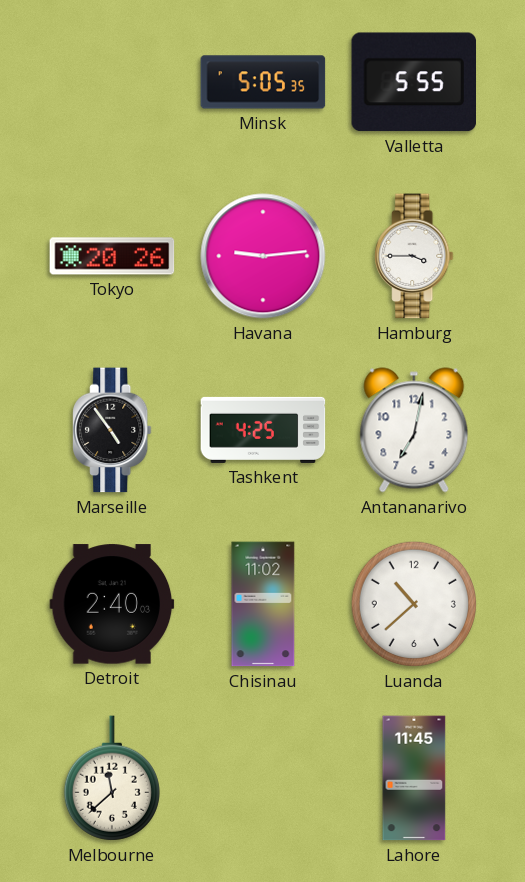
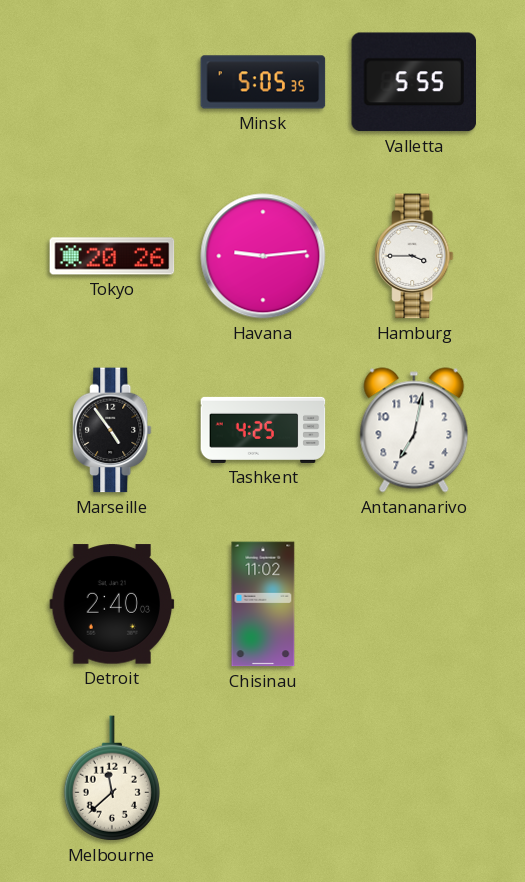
Luanda: 10:38 -> none (414, 604)
Lahore: 11:45 -> none (414, 778)
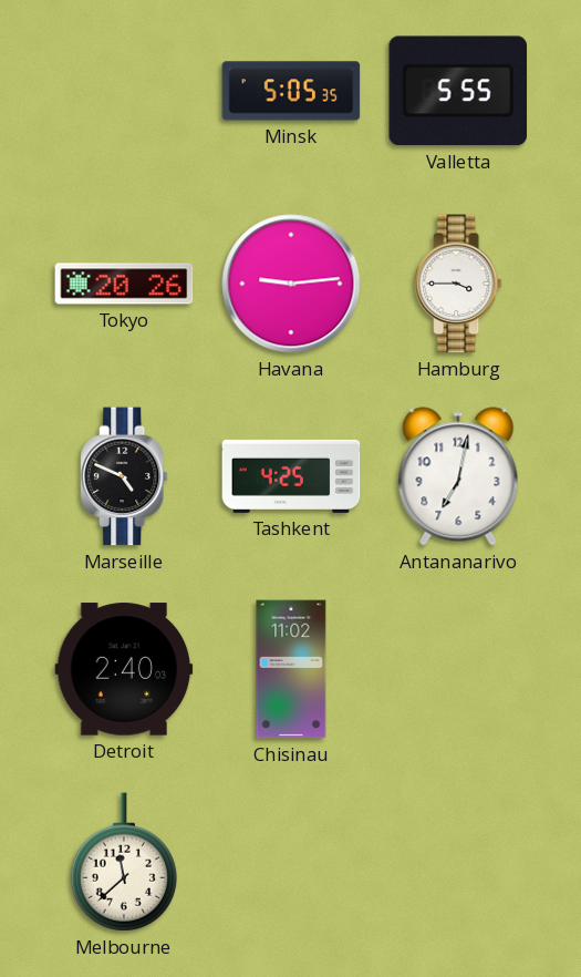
Marseille: 4:54 -> 4:49 (124, 476)
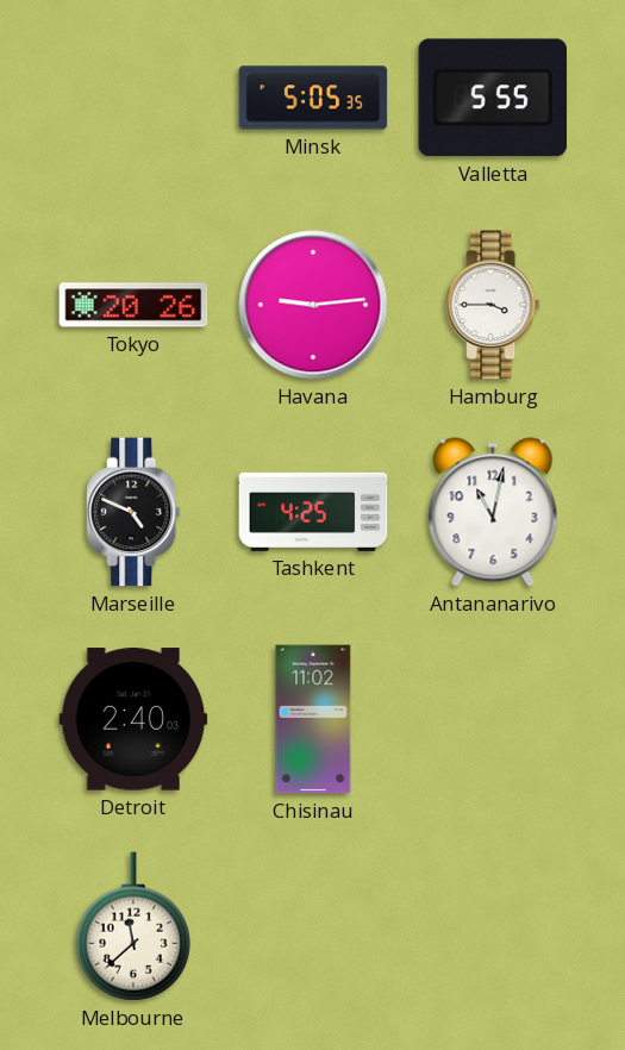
Antananarivo: 7:02 -> 11:02 (493, 512)
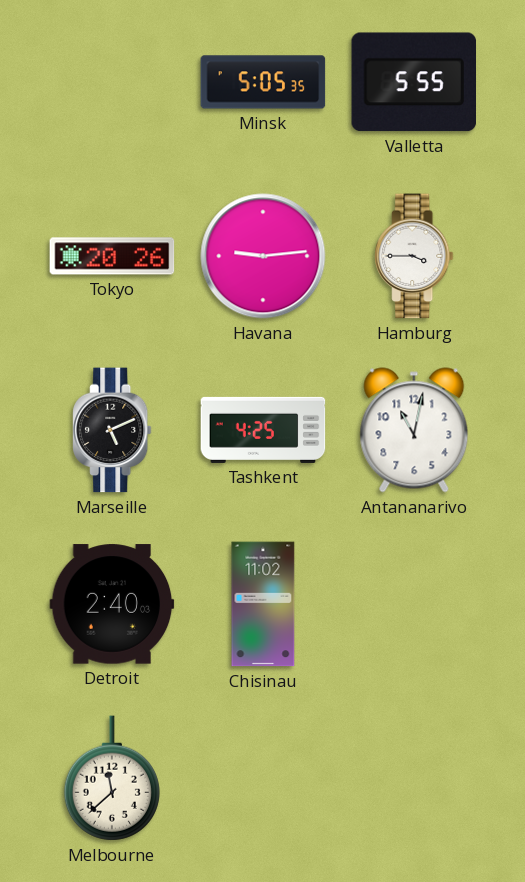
Marseille: 4:49 -> 5:11 (112, 430)
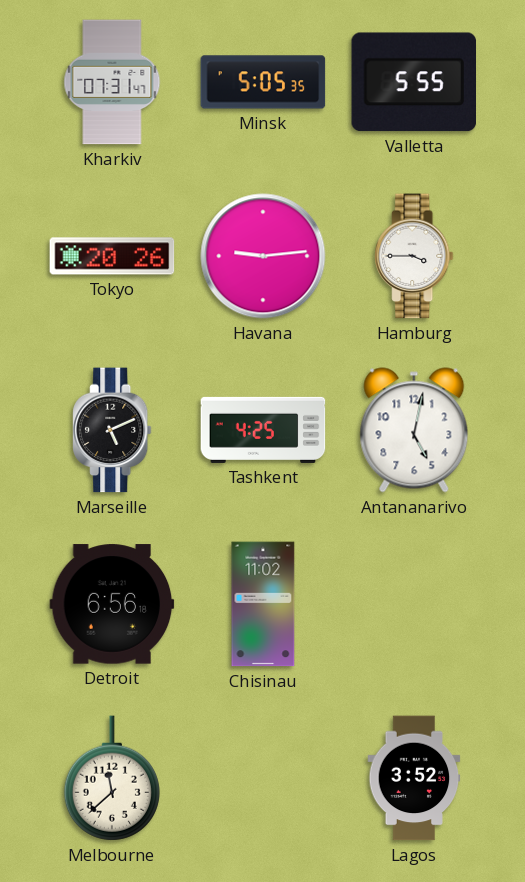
Kharkiv: none -> 07:31 (112, 82)
Antananarivo: 11:02 -> 5:02 (414, 430)
Detroit: 2:40 -> 6:56 (112, 604)
Lagos: none -> 3:52 (414, 778)
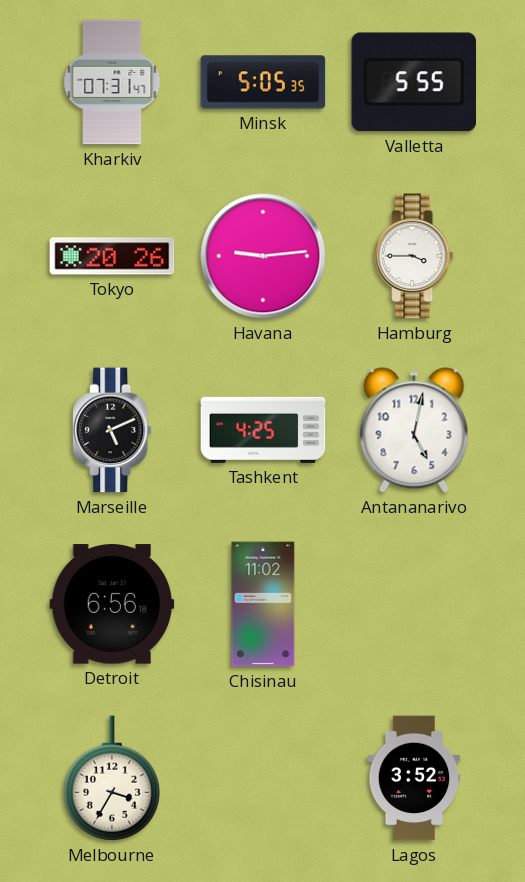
Melbourne: 11:38 -> 3:35 (112, 778)
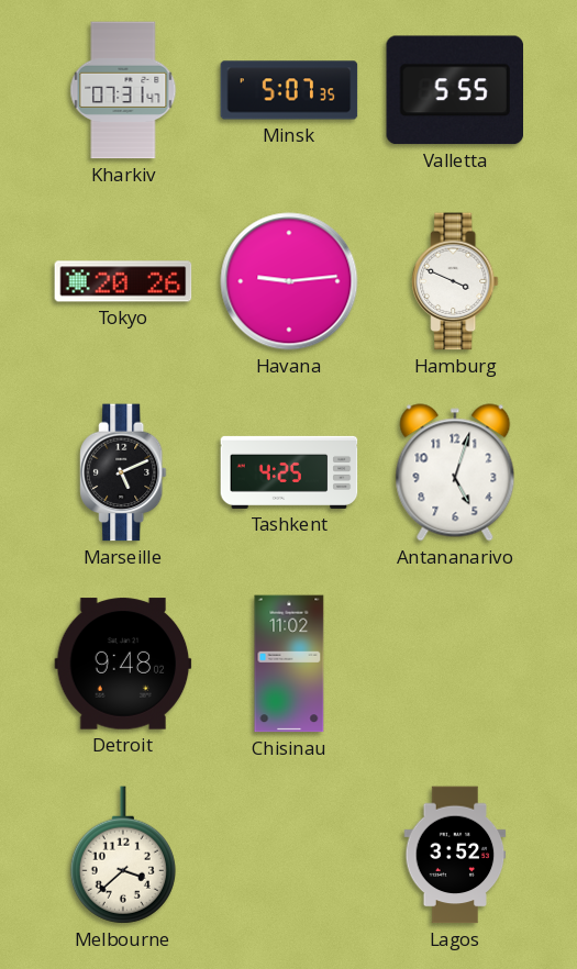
Minsk: 5:05 -> 5:07 (289, 90)
Hamburg: 3:45 -> 3:49 (455, 281)
Antananarivo: 5:02 -> 5:03 (455, 472)
Detroit: 6:56 -> 9:48 (123, 664)
Melbourne: 3:35 -> 3:38 (123, 855)
